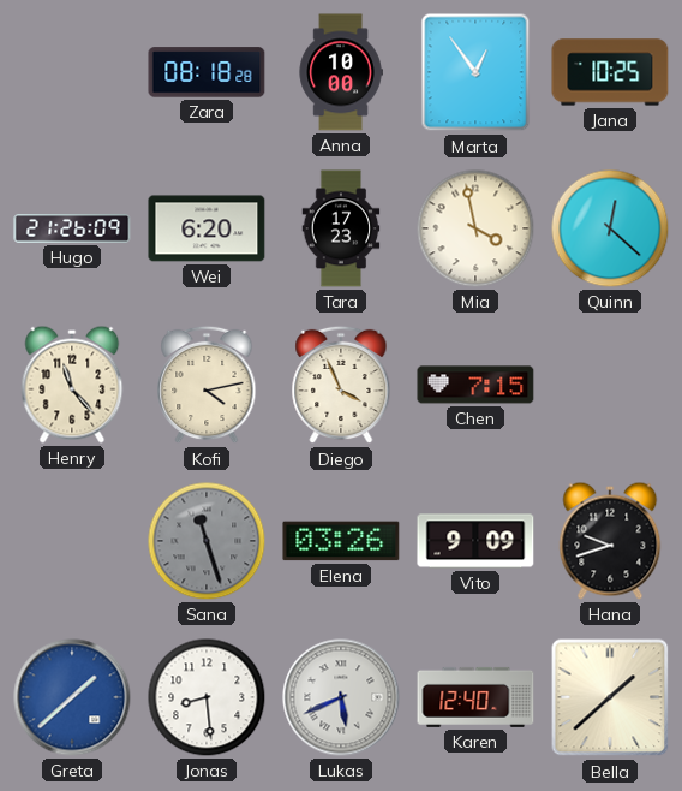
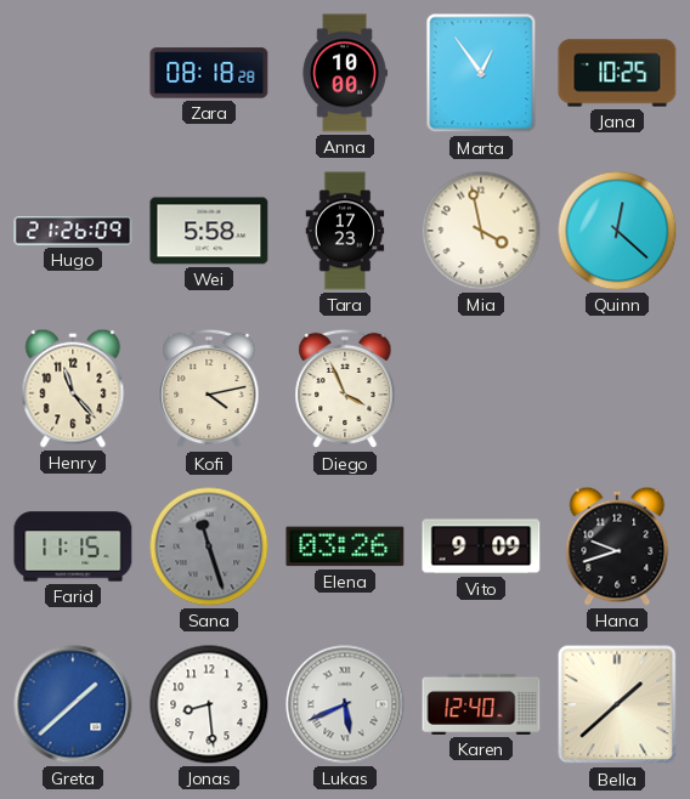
Wei: 6:20 -> 5:58 (209, 231)
Chen: 7:15 -> none (475, 385)
Farid: none -> 11:15 (73, 546)
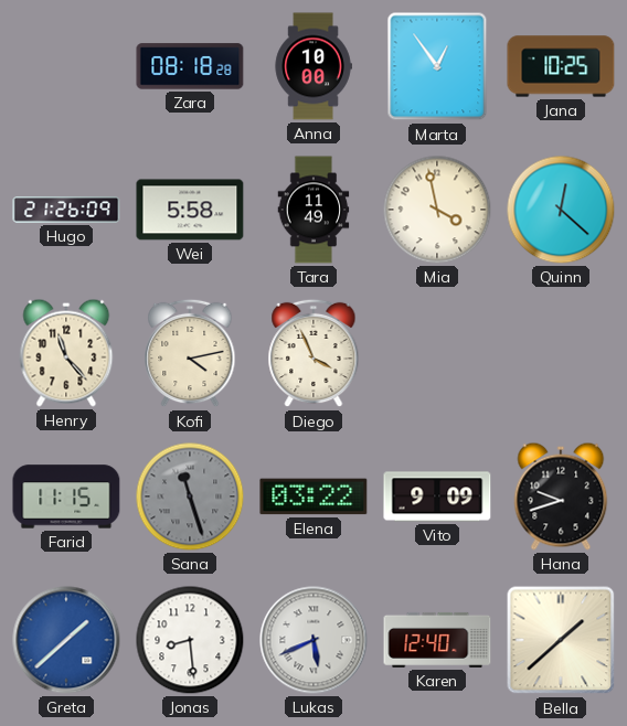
Tara: 17:23 -> 11:49 (313, 210)
Elena: 03:26 -> 03:22 (313, 497)
